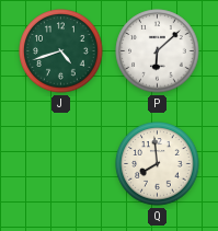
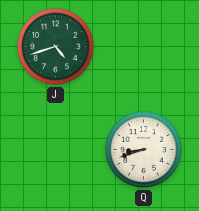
P: 6:08 -> none (158, 51)
Q: 7:59 -> 8:42 (144, 150)
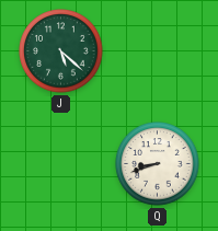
J: 4:42 -> 5:22 (61, 51)
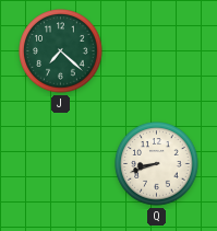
J: 5:22 -> 7:22 (61, 51)
